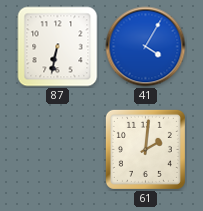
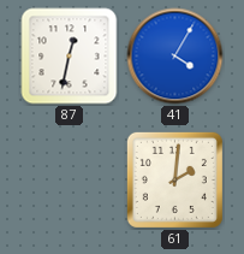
87: 6:32 -> 12:32 (70, 57)
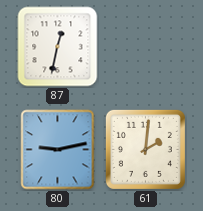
41: 4:05 -> none (175, 57)
80: none -> 9:13 (58, 150)
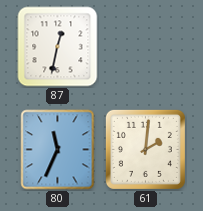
80: 9:13 -> 11:34 (58, 150)
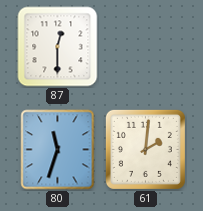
87: 12:32 -> 12:30 (58, 47)
80: 11:34 -> 11:33 (58, 150)
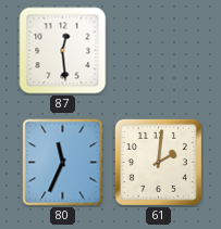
87: 12:30 -> 12:29 (63, 51)
80: 11:33 -> 11:34 (63, 163)
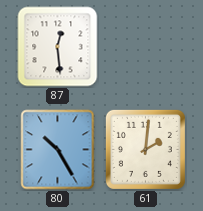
80: 11:34 -> 10:25 (58, 150)
